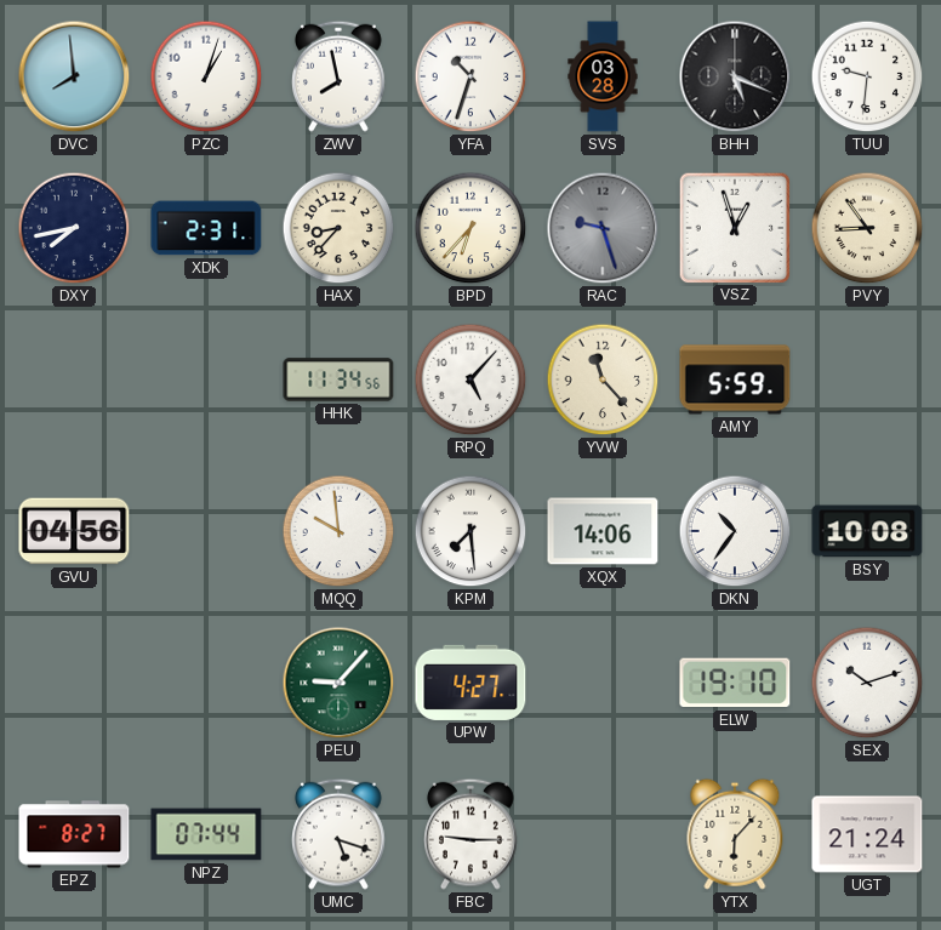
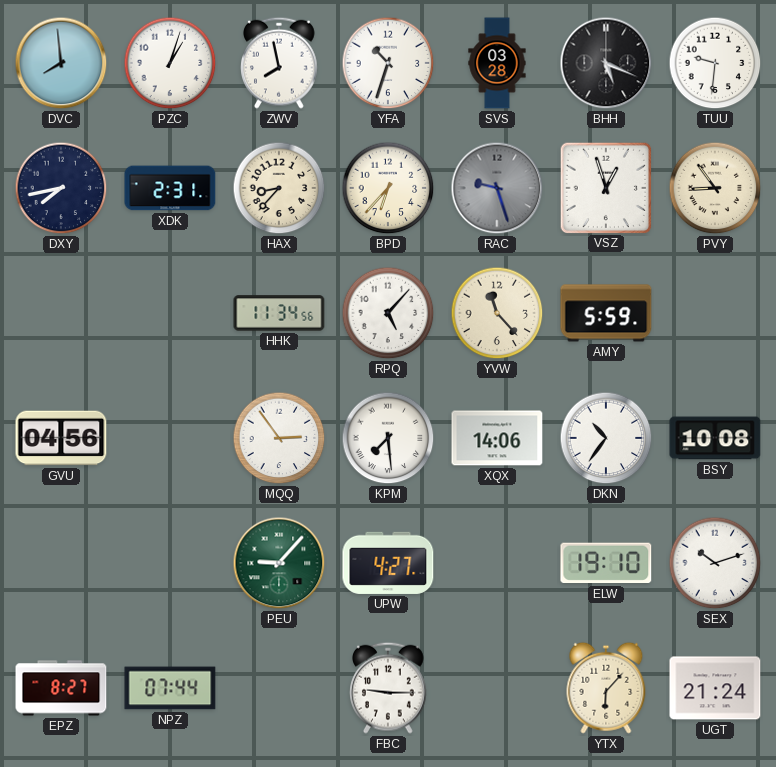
MQQ: 9:59 -> 2:54 (279, 438)
UMC: 5:18 -> none (340, 834)
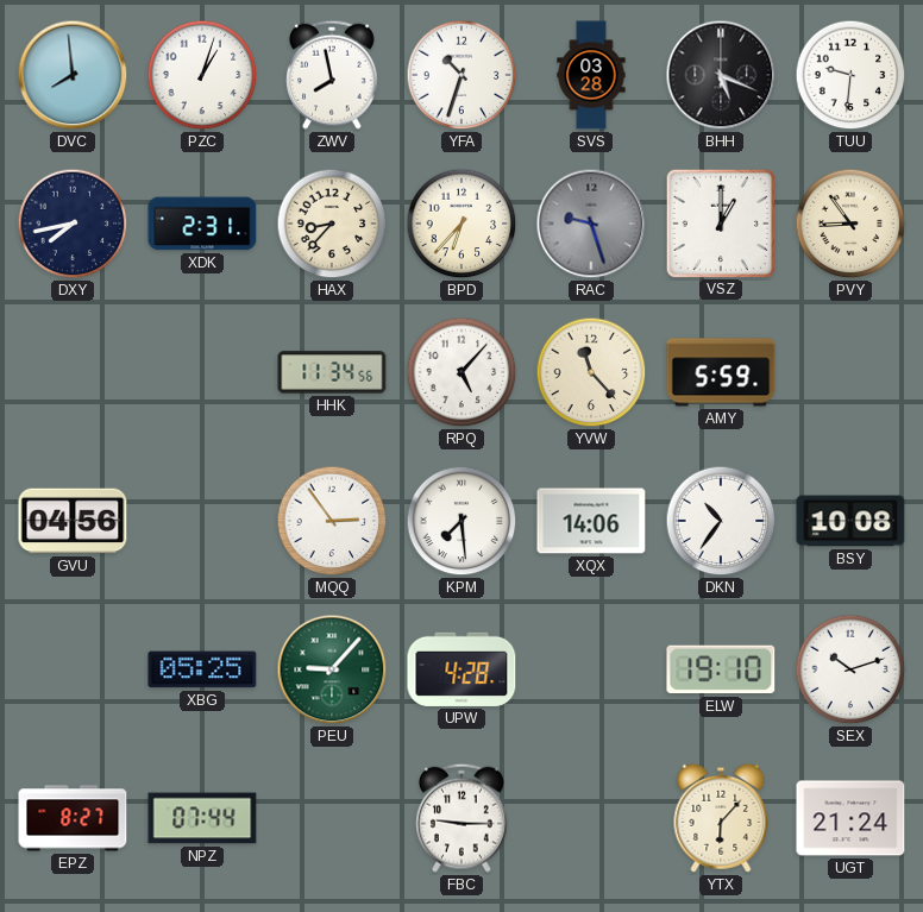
VSZ: 12:57 -> 1:00 (720, 222)
XBG: none -> 05:25 (202, 669)
UPW: 4:27 -> 4:28 (461, 669)
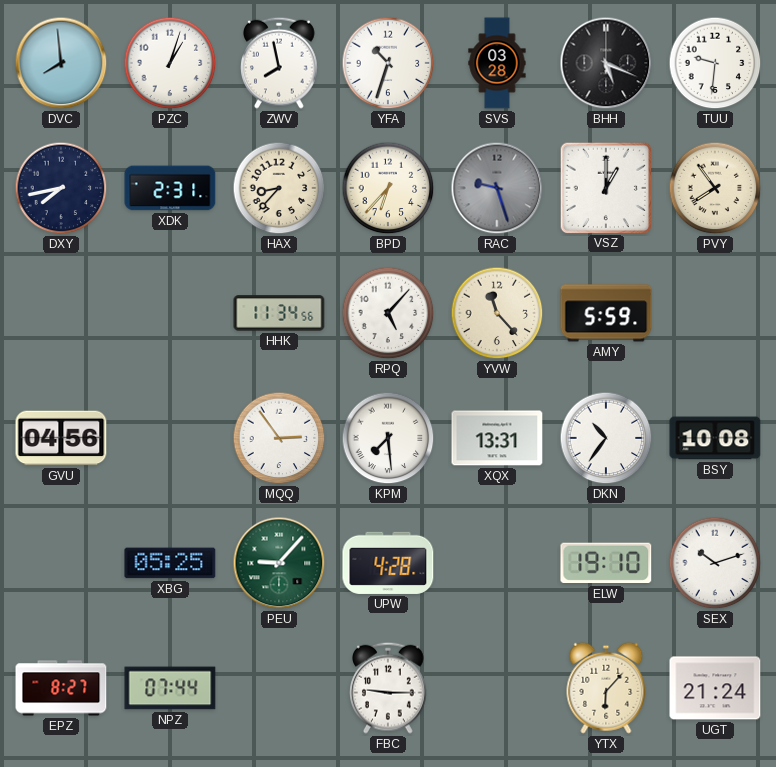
PVY: 8:54 -> 7:54 (715, 188)
XQX: 14:06 -> 13:31 (497, 438)
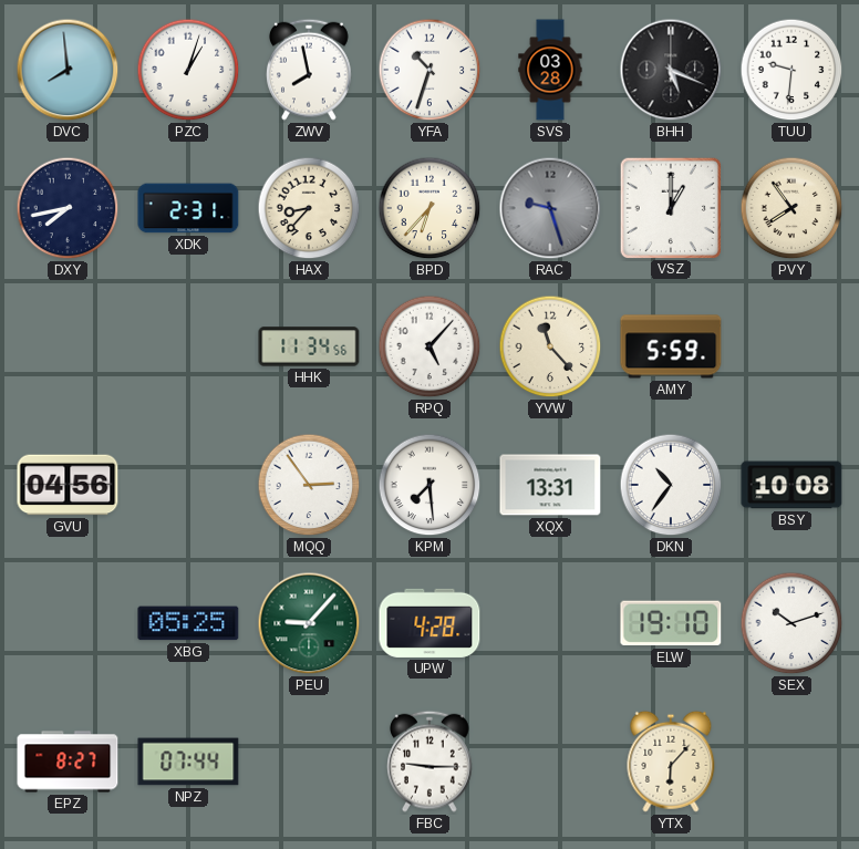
UGT: 21:24 -> none (715, 688)
